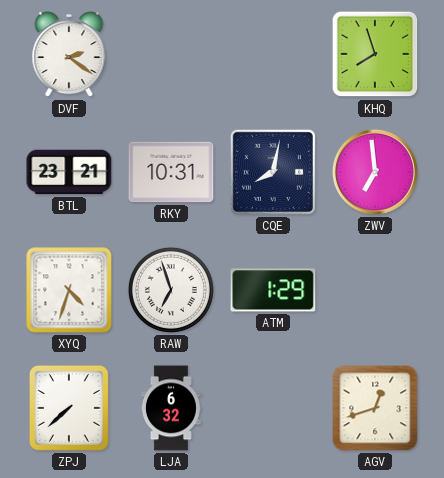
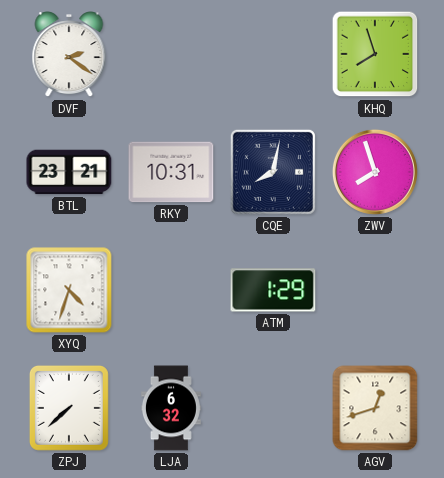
ZWV: 6:59 -> 7:57 (375, 172)
RAW: 6:57 -> none (171, 290)
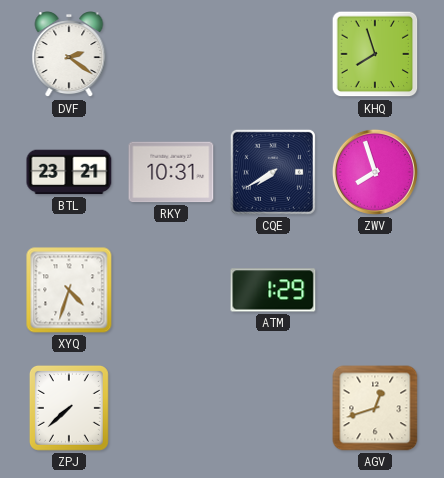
CQE: 8:02 -> 7:40 (273, 172)
LJA: 6:32 -> none (171, 408)
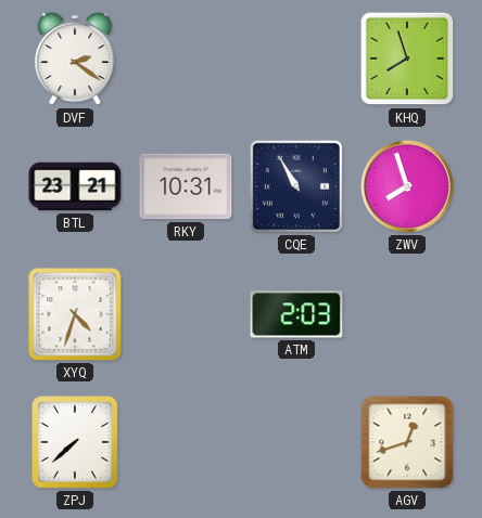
CQE: 7:40 -> 10:55 (296, 186)
ATM: 1:29 -> 2:03 (296, 314)
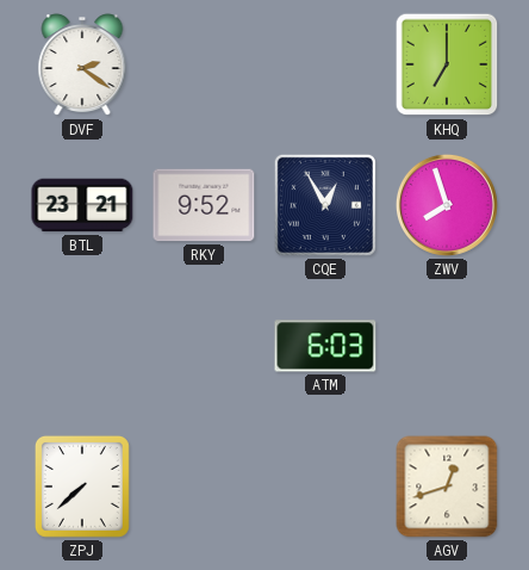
KHQ: 7:57 -> 7:00 (447, 64)
RKY: 10:31 -> 9:52 (204, 205)
CQE: 10:55 -> 12:55 (325, 205)
XYQ: 4:33 -> none (75, 314)
ATM: 2:03 -> 6:03 (325, 346)
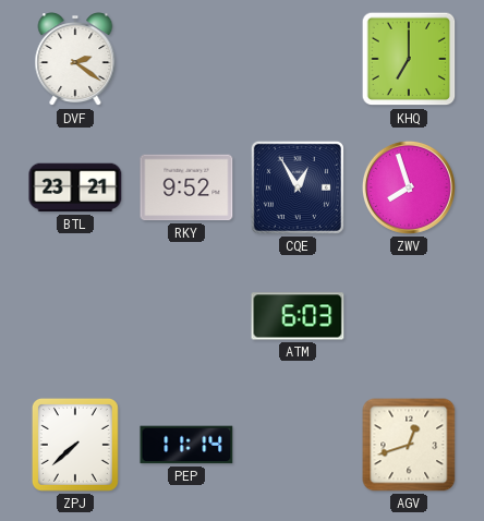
PEP: none -> 11:14 (186, 445)
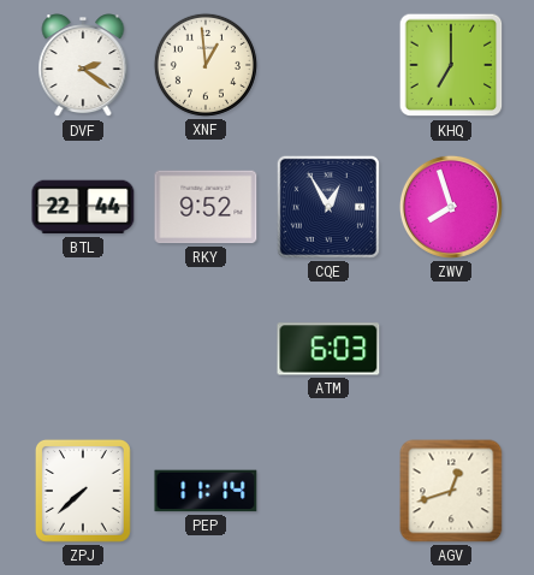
XNF: none -> 12:59 (206, 65)
BTL: 23:21 -> 22:44 (83, 207)
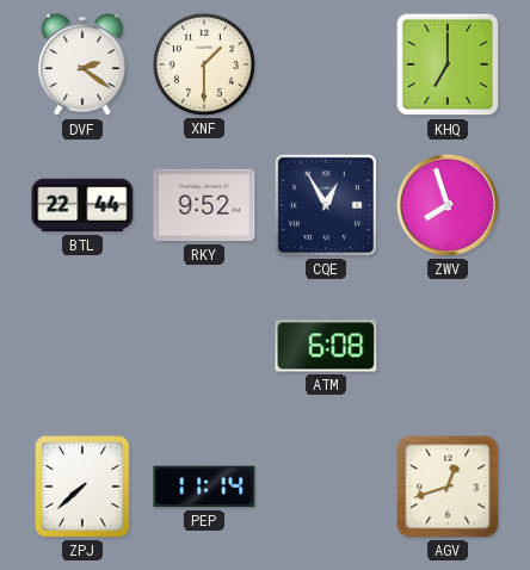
XNF: 12:59 -> 1:30 (204, 64)
ATM: 6:03 -> 6:08 (326, 346)
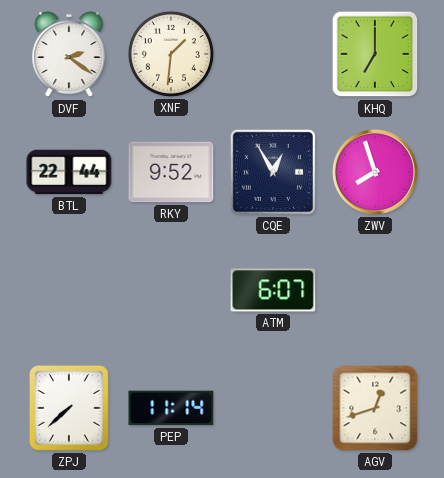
XNF: 1:30 -> 1:31 (171, 54)
ATM: 6:08 -> 6:07 (273, 290)
